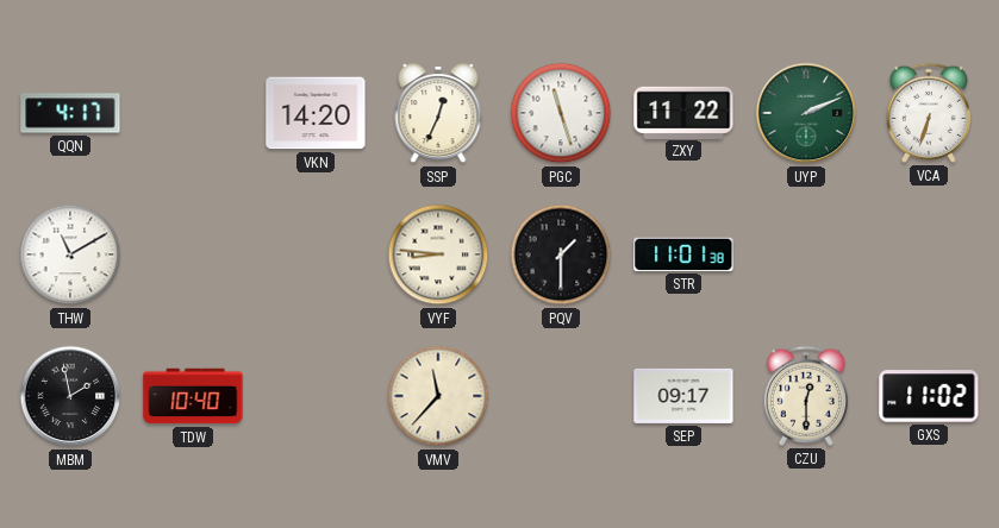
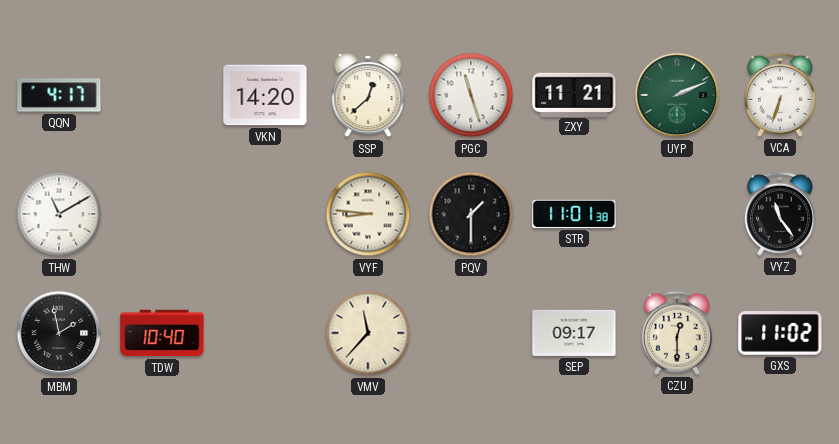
SSP: 12:34 -> 12:38 (368, 96)
ZXY: 11:22 -> 11:21 (574, 94)
VYZ: none -> 11:24 (780, 214)
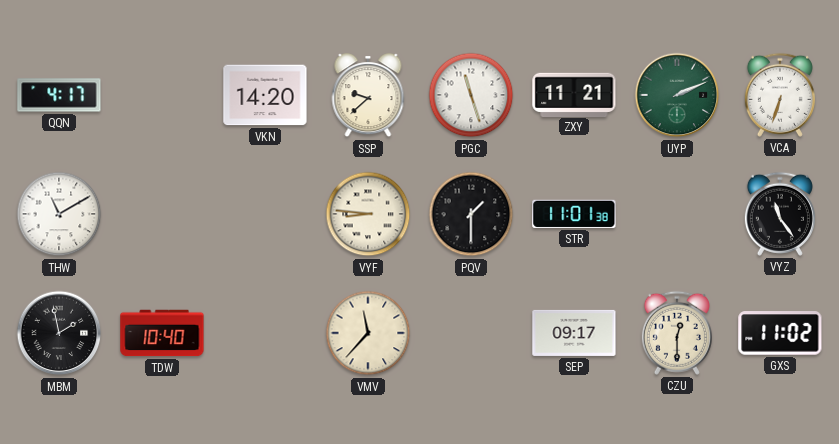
SSP: 12:38 -> 9:38 (368, 96)
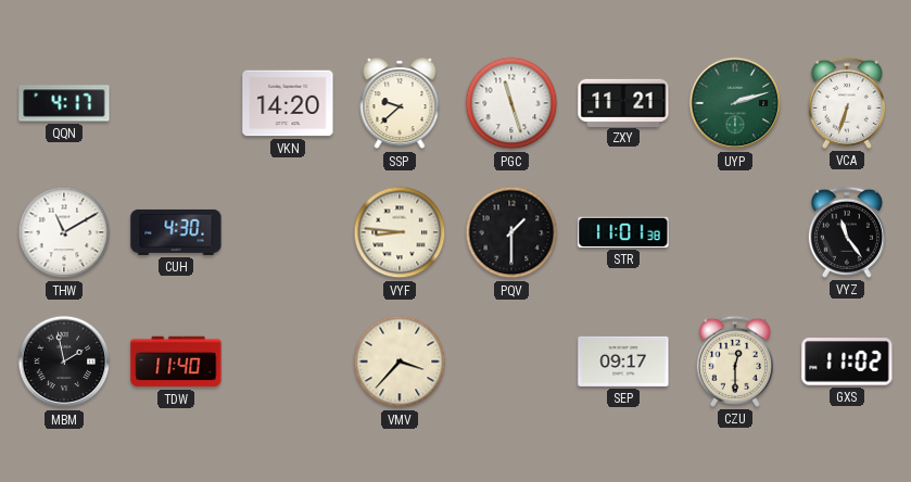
UYP: 2:11 -> 2:12 (735, 103)
CUH: none -> 4:30 (176, 232)
TDW: 10:40 -> 11:40 (176, 361)
VMV: 11:37 -> 3:37 (400, 361)
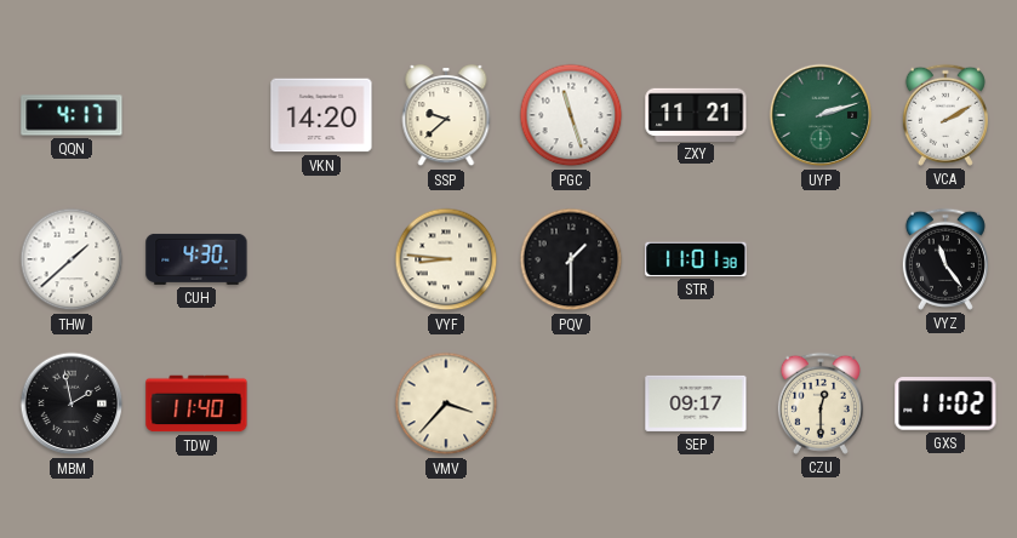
VCA: 6:33 -> 2:10 (945, 115)
THW: 11:10 -> 1:38 (72, 259)
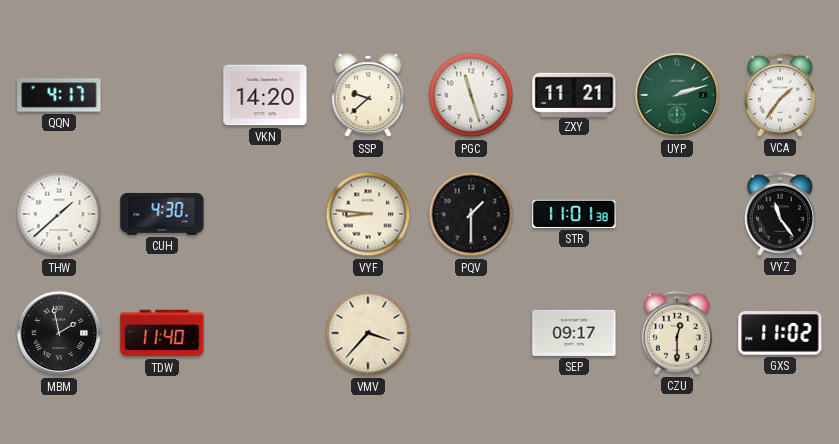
VCA: 2:10 -> 1:36 (780, 95)
